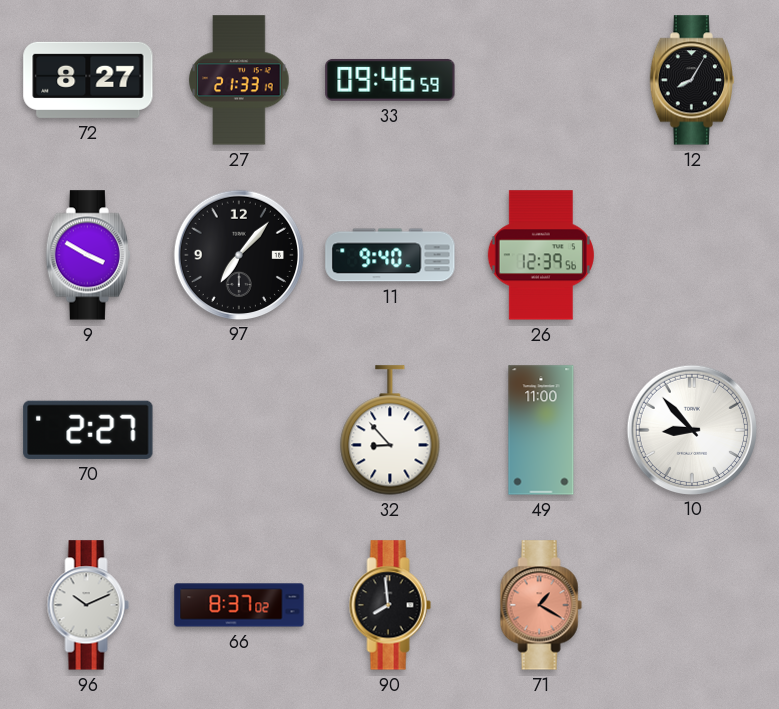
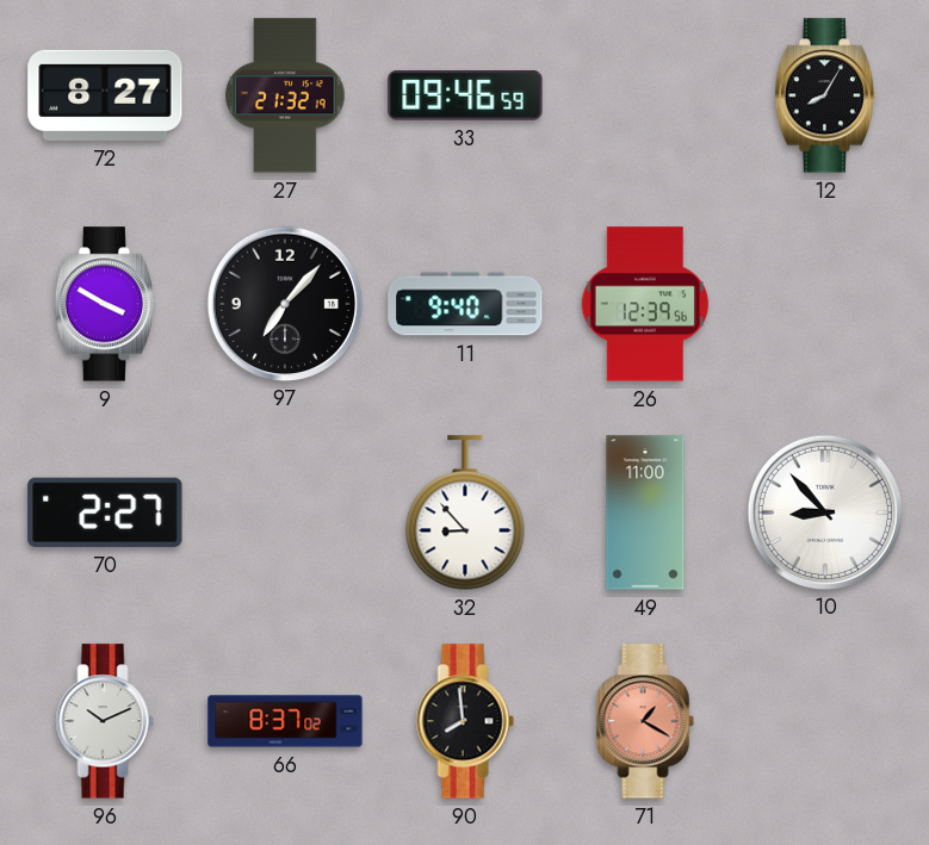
27: 21:33 -> 21:32 (285, 95)
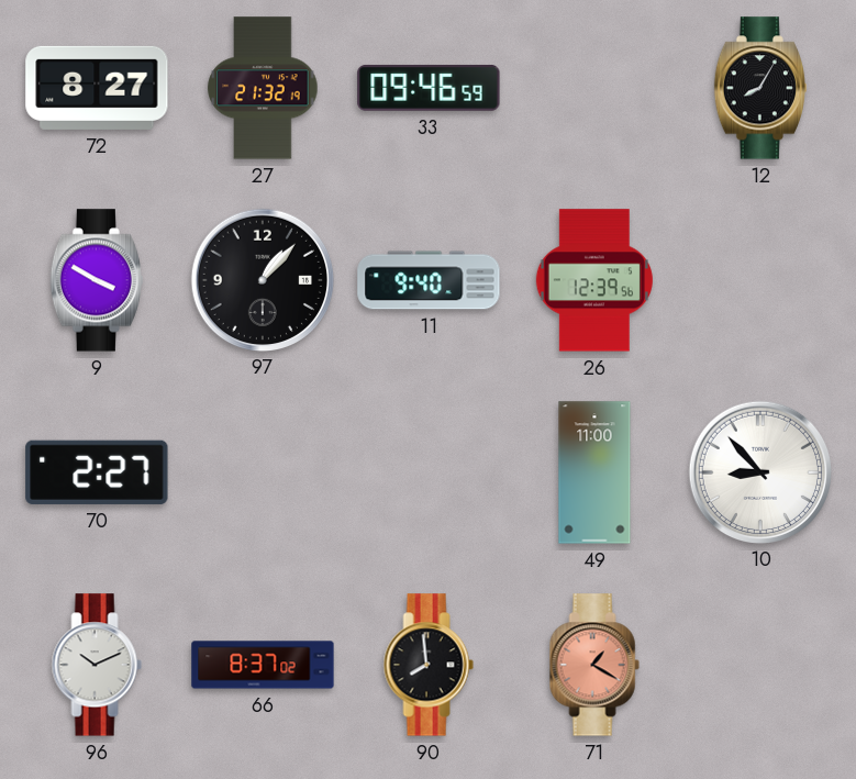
97: 7:07 -> 1:07 (262, 279)
32: 8:53 -> none (465, 512)
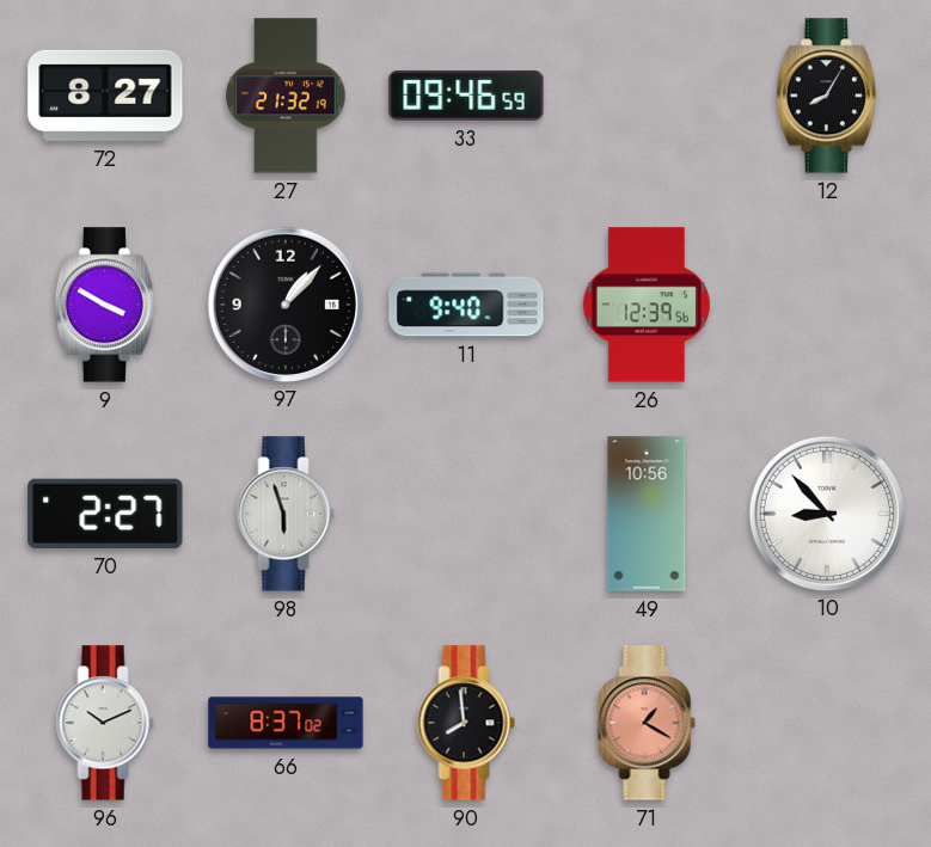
98: none -> 5:57 (286, 514)
49: 11:00 -> 10:56 (647, 514)
